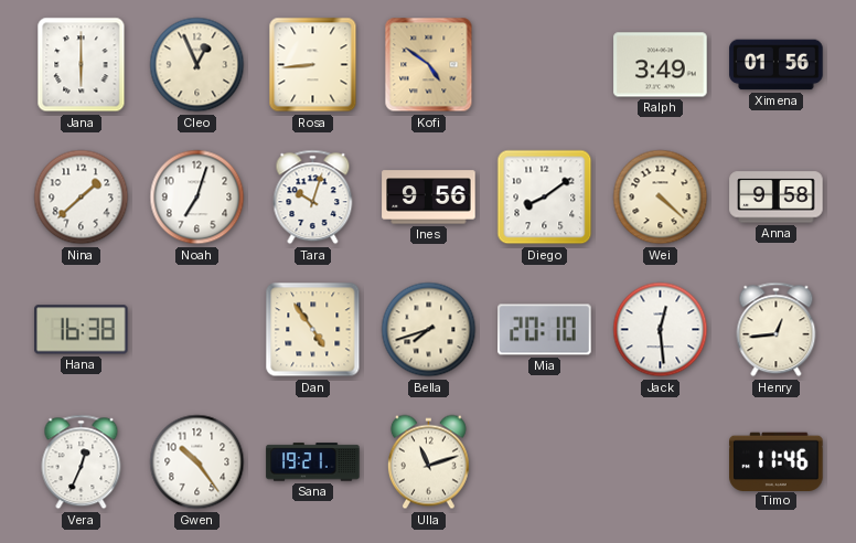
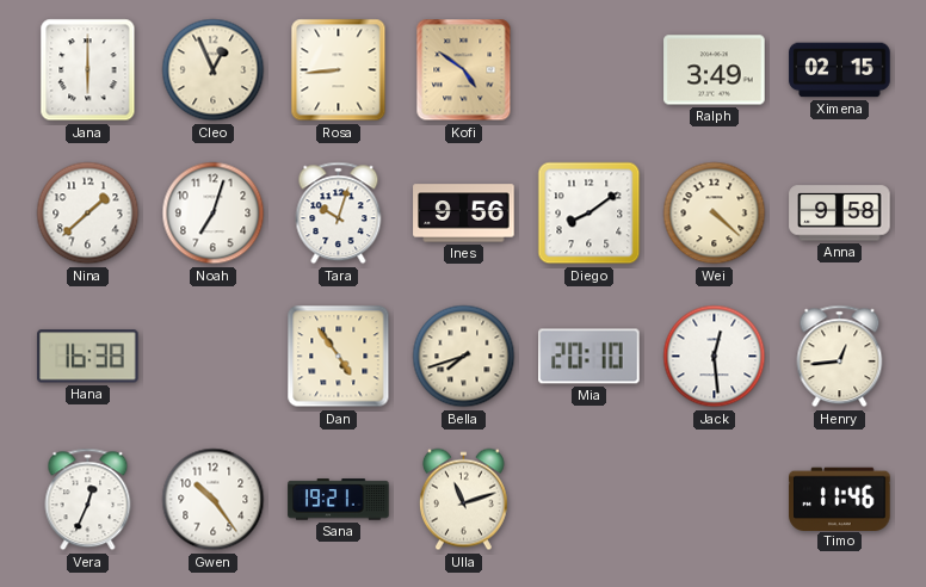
Ximena: 01:56 -> 02:15 (840, 70)
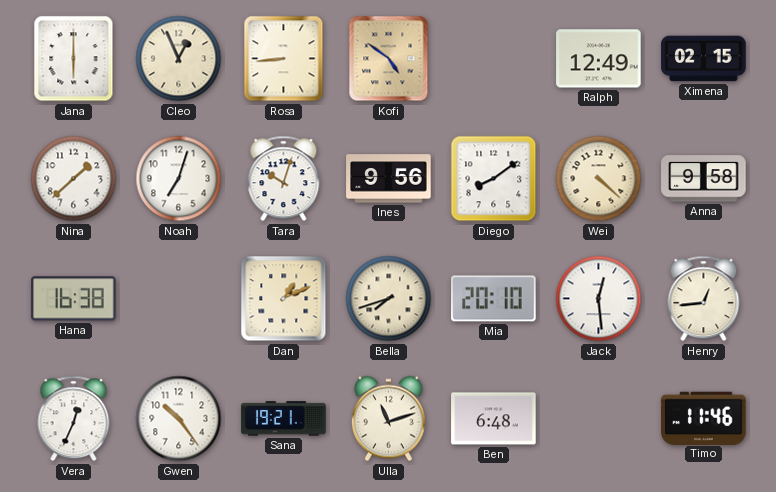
Ralph: 3:49 -> 12:49 (599, 59)
Dan: 4:54 -> 1:11 (284, 299)
Ben: none -> 6:48 (494, 419)
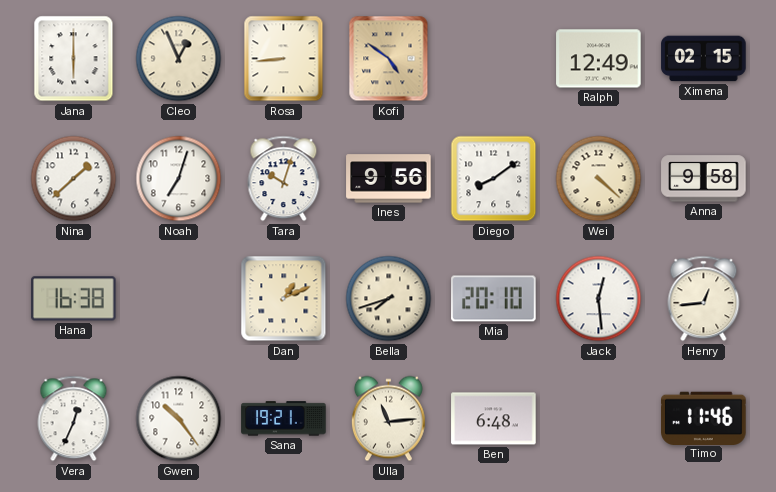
Ulla: 11:12 -> 11:14 (388, 419)
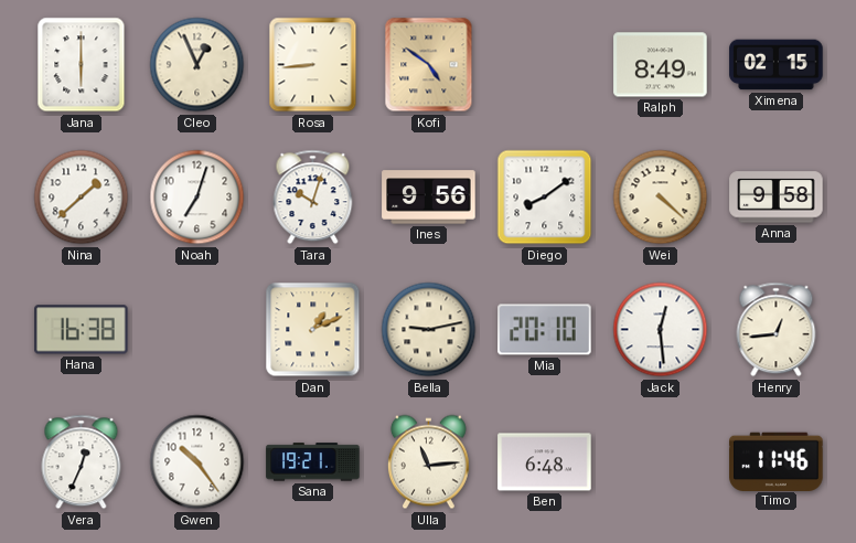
Ralph: 12:49 -> 8:49 (661, 65)
Bella: 7:42 -> 9:13 (429, 330)
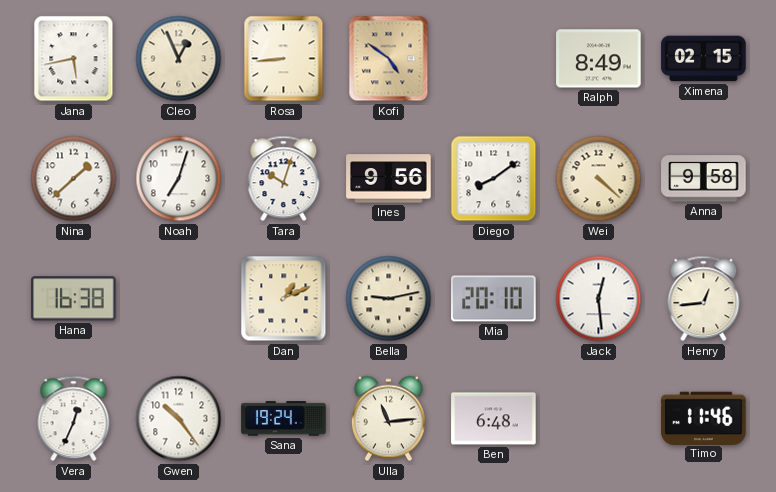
Jana: 6:00 -> 5:43 (74, 59)
Sana: 19:21 -> 19:24 (284, 419)
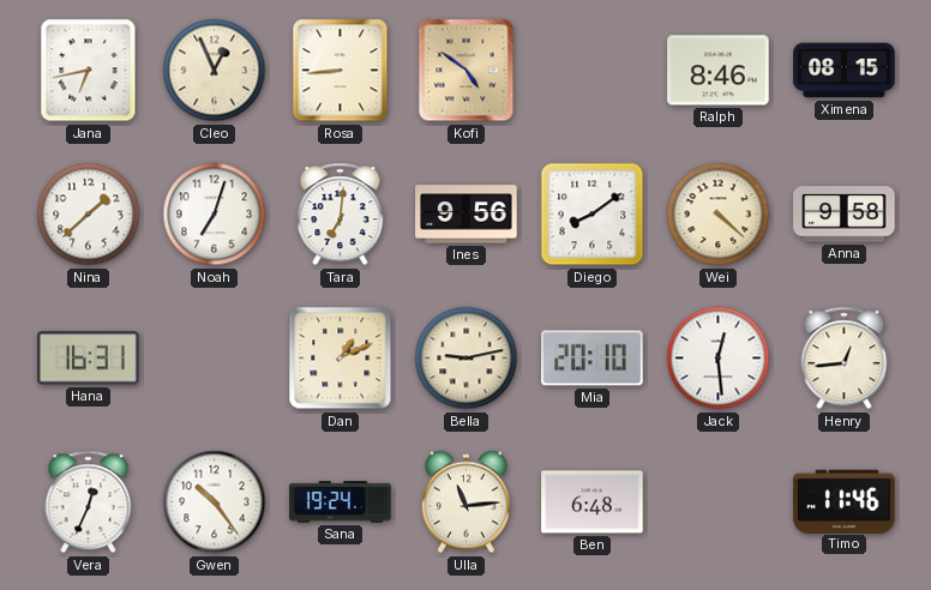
Jana: 5:43 -> 6:43 (89, 71)
Ralph: 8:49 -> 8:46 (719, 71)
Ximena: 02:15 -> 08:15 (845, 71)
Tara: 10:03 -> 7:01 (341, 215)
Hana: 16:38 -> 16:31 (89, 359)
